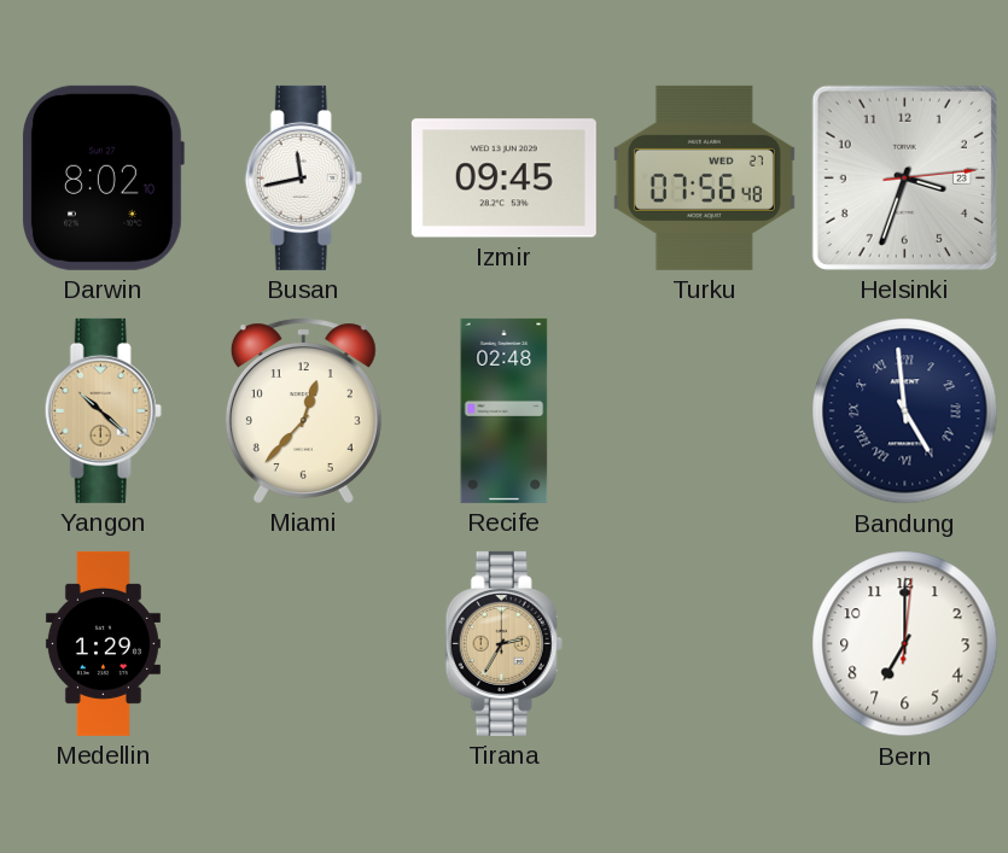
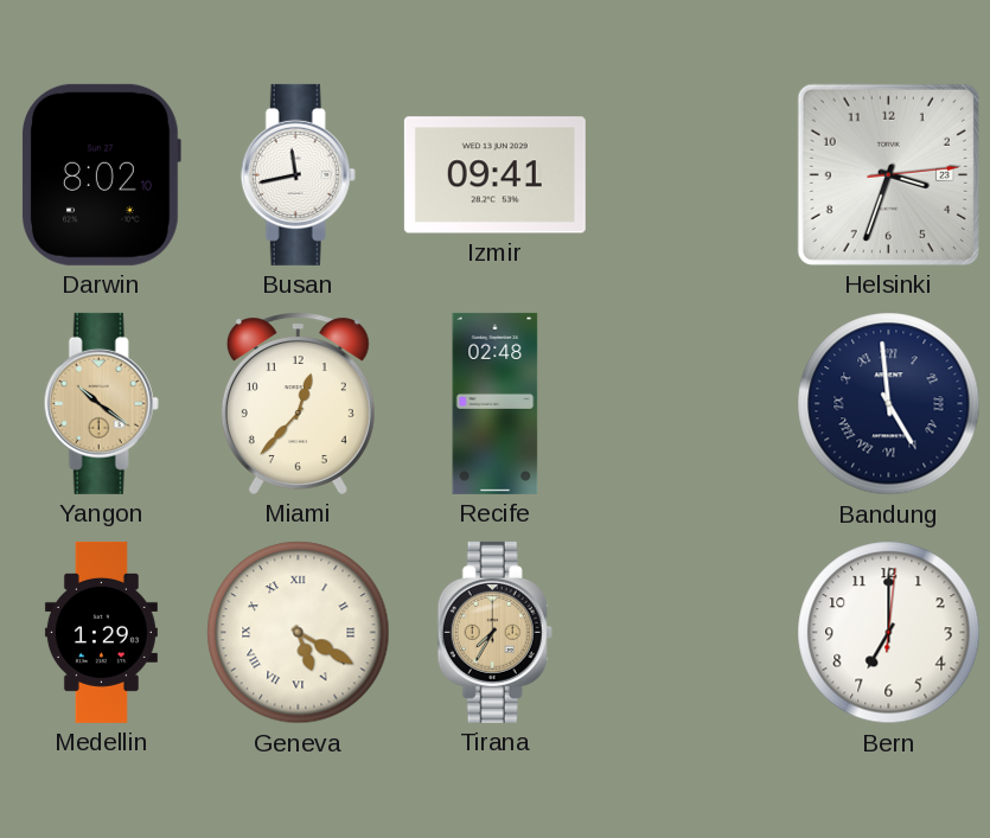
Izmir: 09:45 -> 09:41 (494, 175)
Turku: 07:56 -> none (704, 177)
Yangon: 10:22 -> 10:21 (101, 403)
Geneva: none -> 5:20 (299, 633)
Tirana: 2:35 -> 7:35 (494, 632)
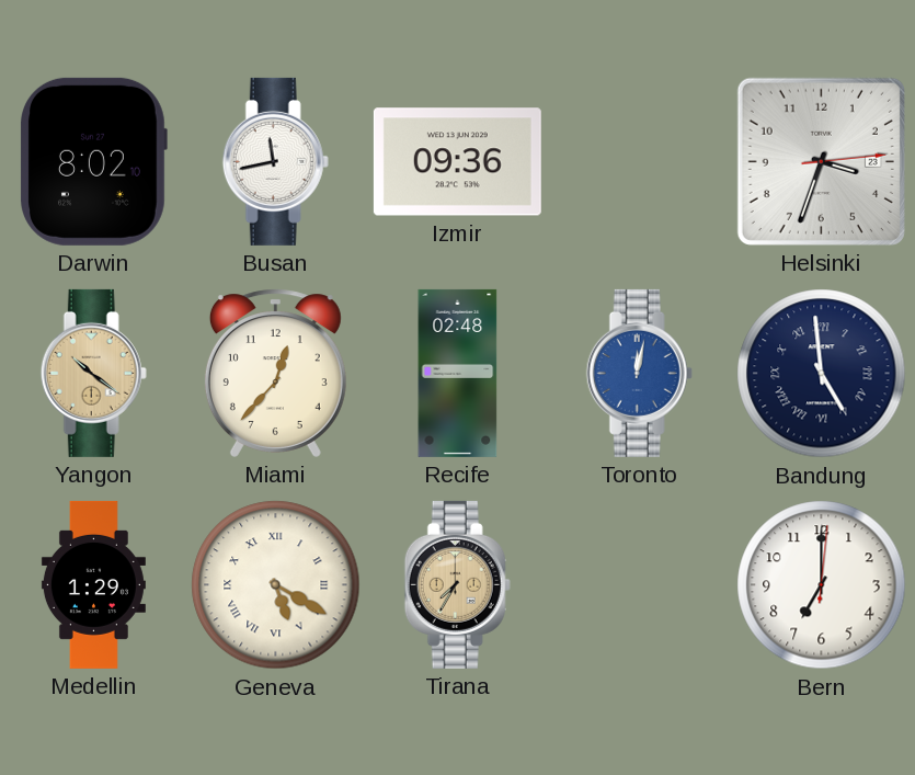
Izmir: 09:41 -> 09:36 (457, 162)
Toronto: none -> 12:02 (639, 373)
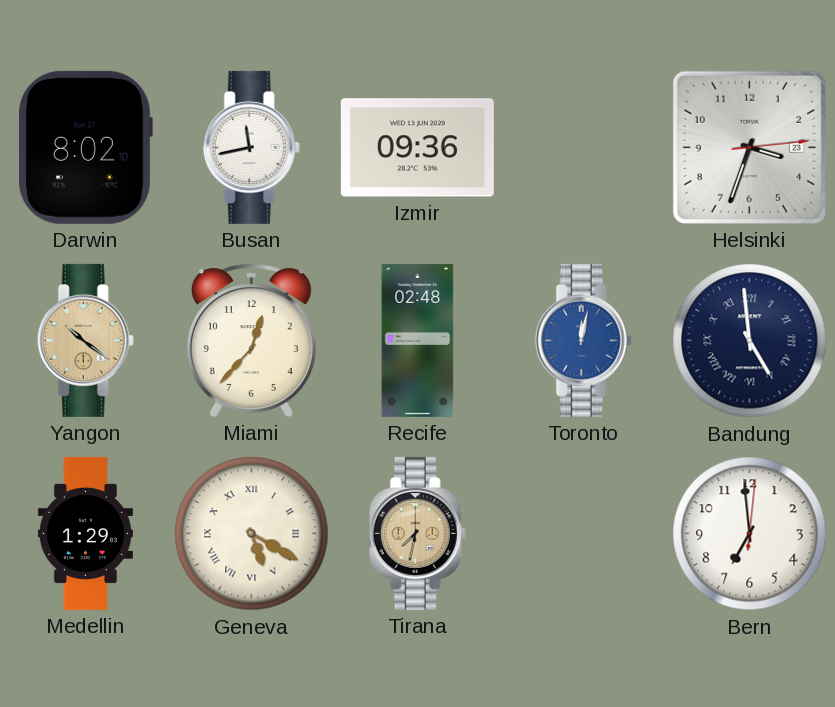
Tirana: 7:35 -> 7:32 (417, 533)
Bern: 7:00 -> 6:59 (750, 534)
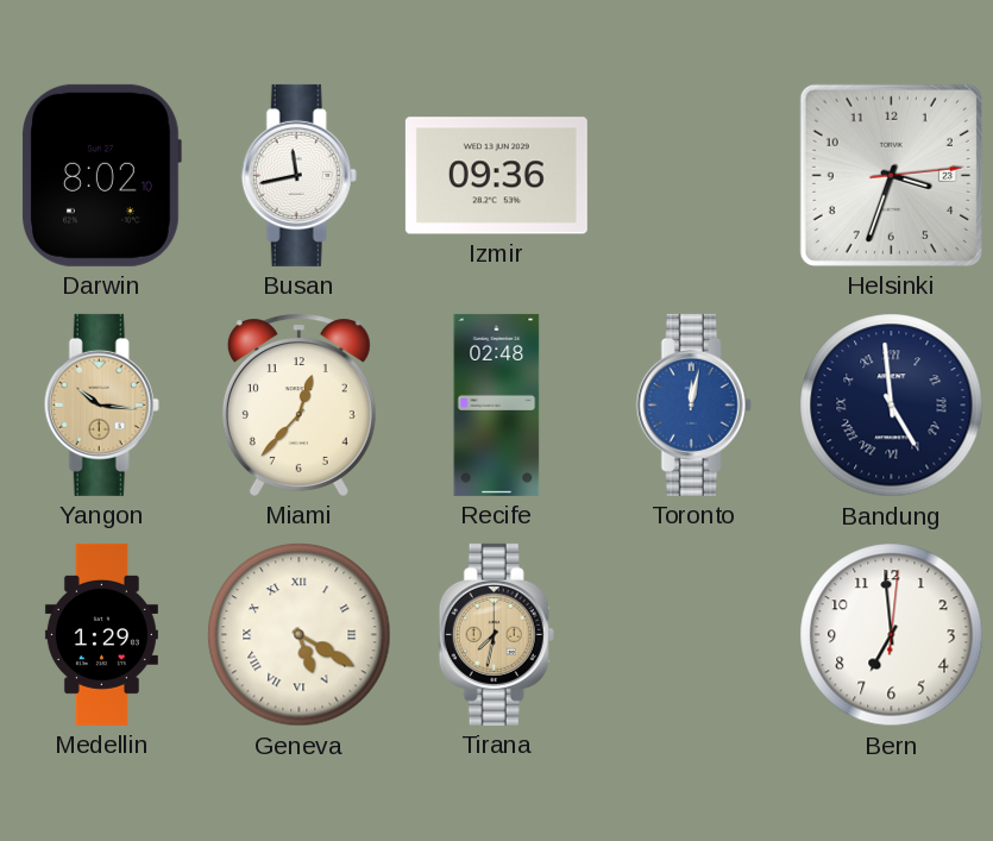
Yangon: 10:21 -> 10:16 (101, 404)
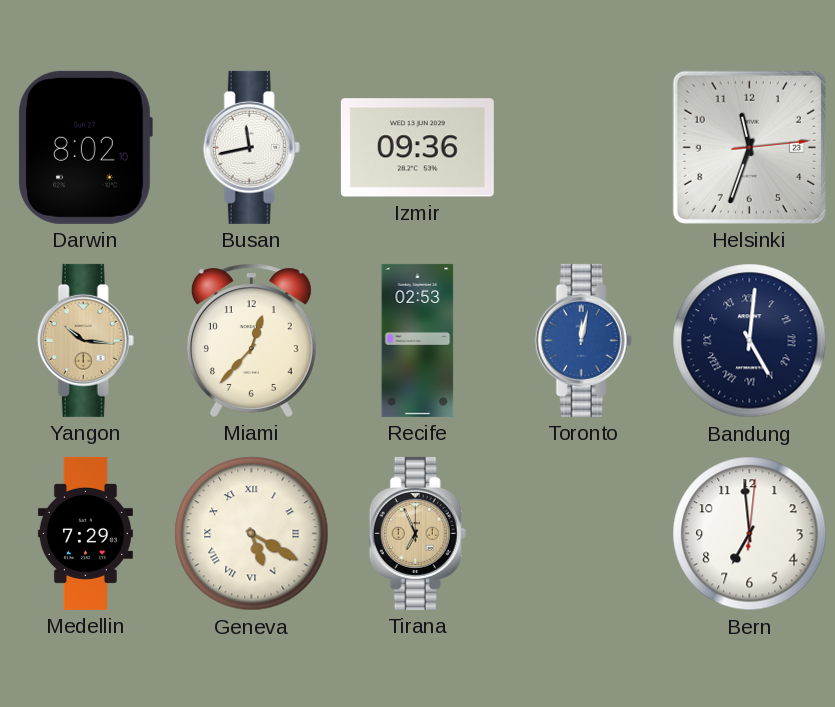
Helsinki: 3:33 -> 11:33 (749, 147)
Recife: 02:48 -> 02:53 (418, 340)
Bandung: 4:59 -> 5:01 (750, 341)
Medellin: 1:29 -> 7:29 (85, 533)
Tirana: 7:32 -> 6:56 (417, 533)
